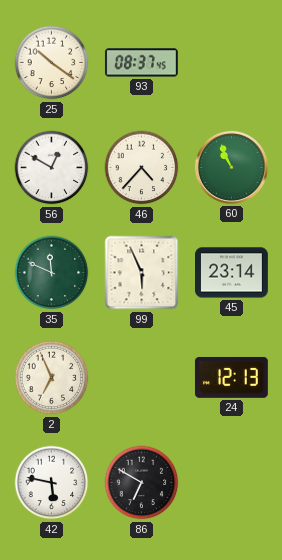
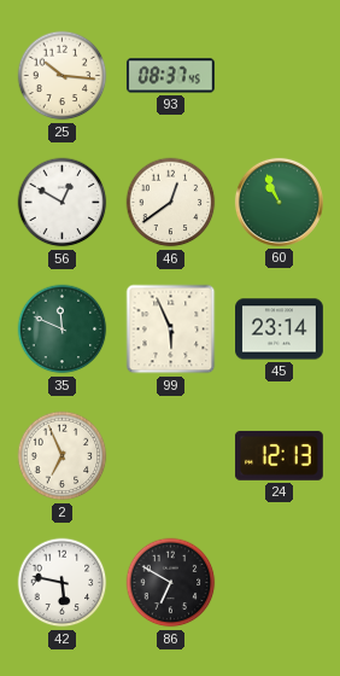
25: 10:21 -> 10:16 (63, 76)
46: 4:37 -> 12:39 (171, 203)
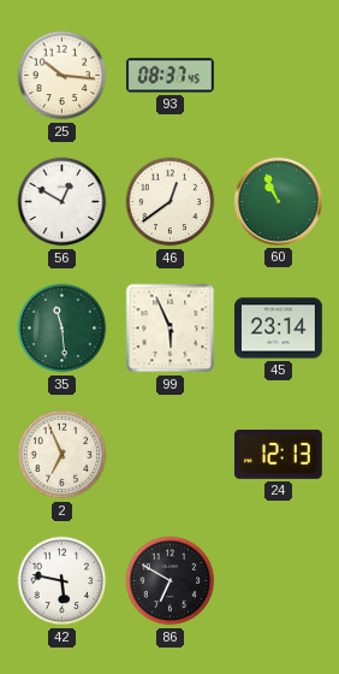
35: 11:49 -> 11:29 (63, 329)
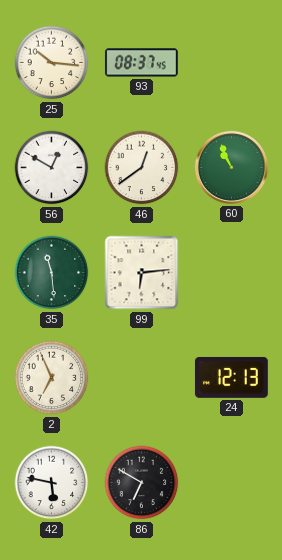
99: 5:56 -> 6:14 (142, 273)
45: 23:14 -> none (279, 329)
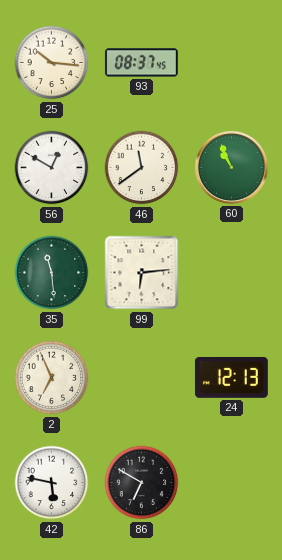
46: 12:39 -> 11:39 (142, 168)
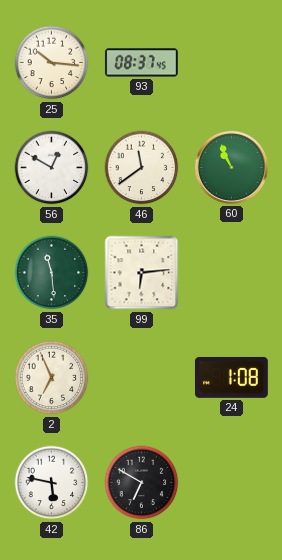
24: 12:13 -> 1:08 (231, 377)
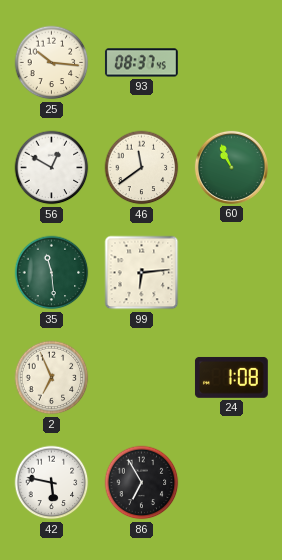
86: 6:50 -> 6:55 (142, 483)
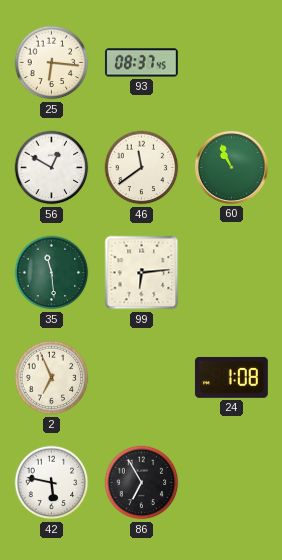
25: 10:16 -> 6:16 (52, 63)
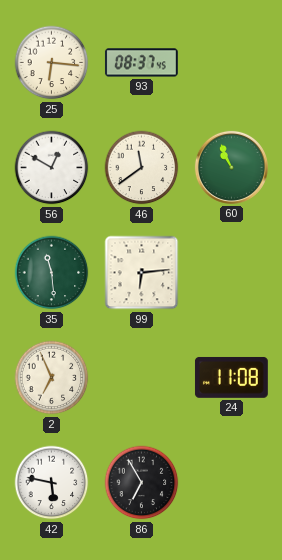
24: 1:08 -> 11:08 (231, 377)
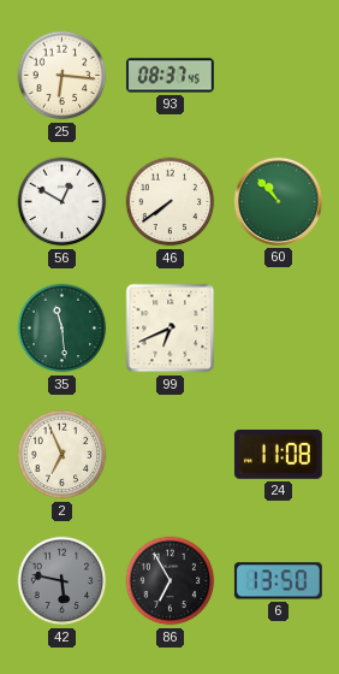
46: 11:39 -> 7:39 (171, 202)
60: 10:56 -> 10:53 (278, 201)
99: 6:14 -> 6:41 (171, 329)
42 dial: white -> grey (63, 581)
6: none -> 13:50 (278, 581)
